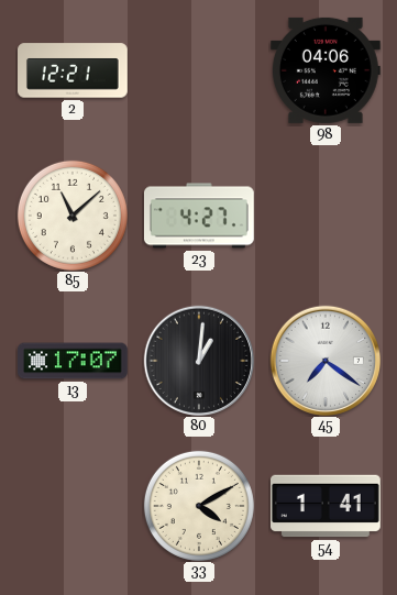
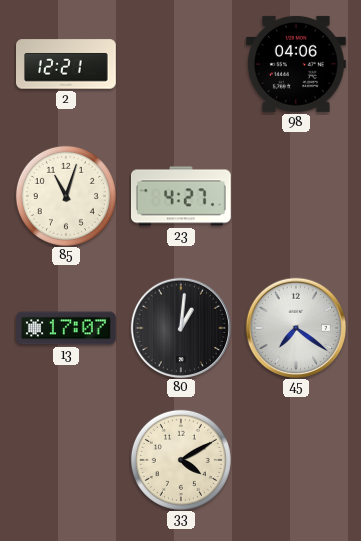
85: 11:08 -> 11:03 (66, 196)
54: 1:41 -> none (327, 506)
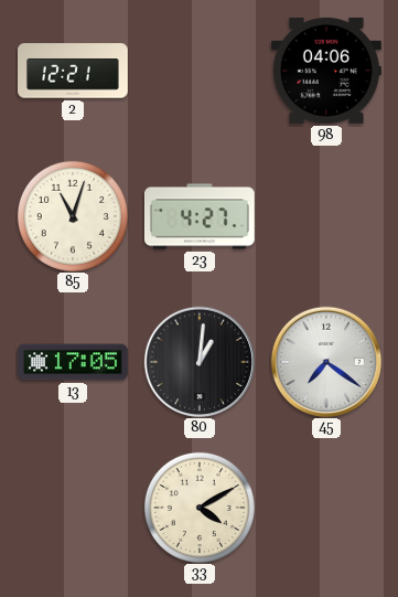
13: 17:07 -> 17:05 (74, 362)
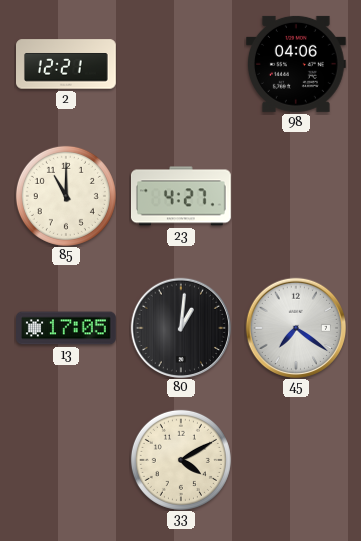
85: 11:03 -> 11:00 (66, 196)
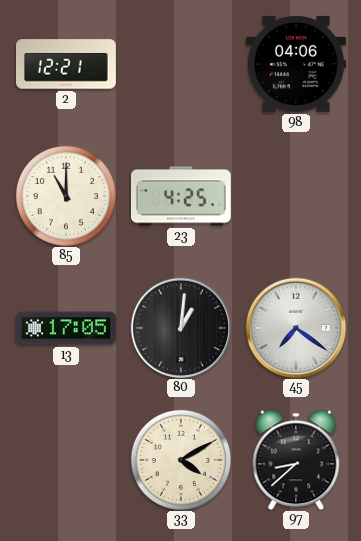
23: 4:27 -> 4:25 (181, 196)
97: none -> 8:38 (296, 460)
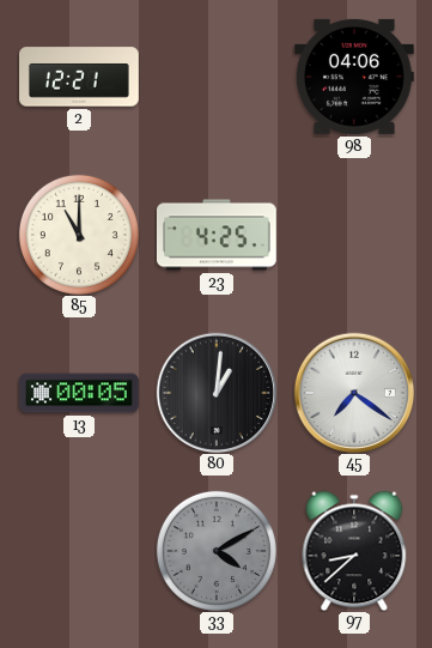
13: 17:05 -> 00:05 (80, 393)
33 dial: cream -> grey (217, 551)
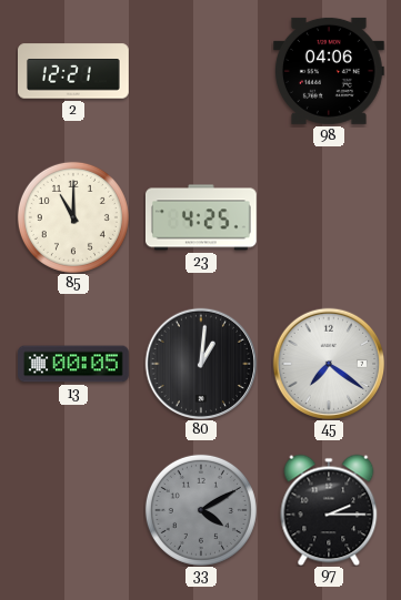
97: 8:38 -> 2:15 (329, 510)
